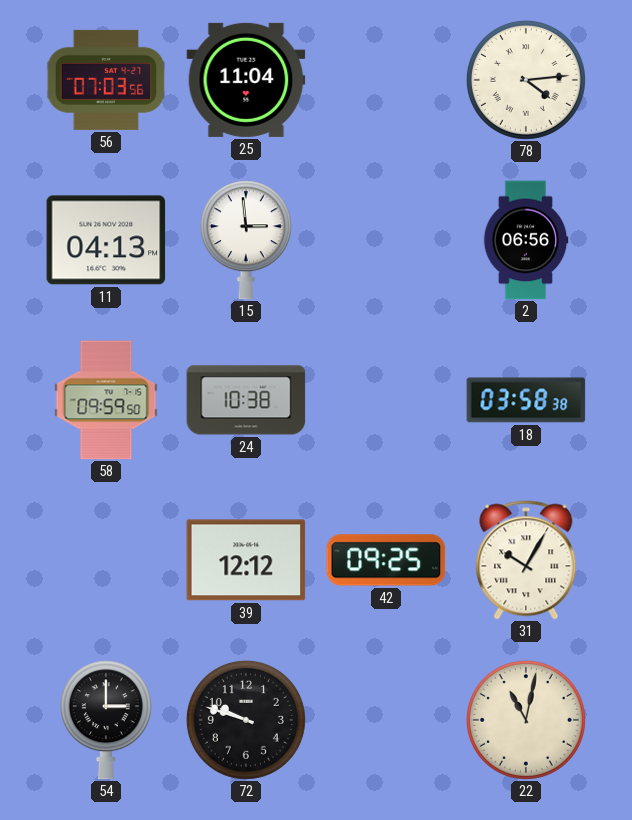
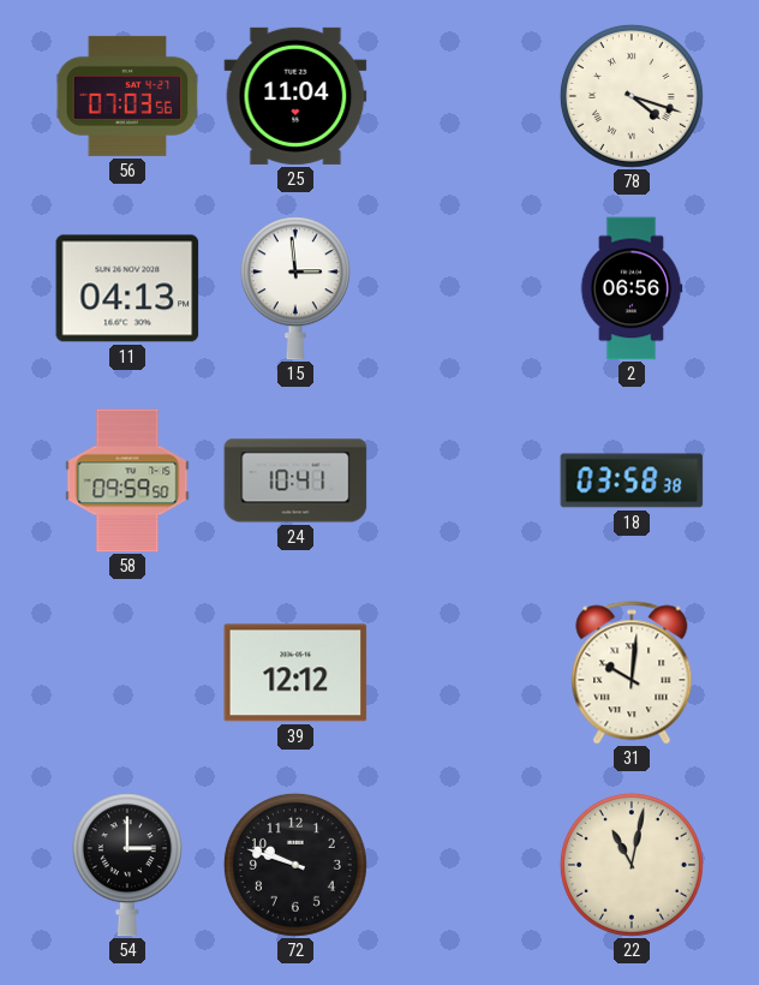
78: 4:14 -> 4:18 (632, 96)
24: 10:38 -> 10:41 (295, 480)
42: 09:25 -> none (386, 560)
31: 10:05 -> 10:01 (632, 673)
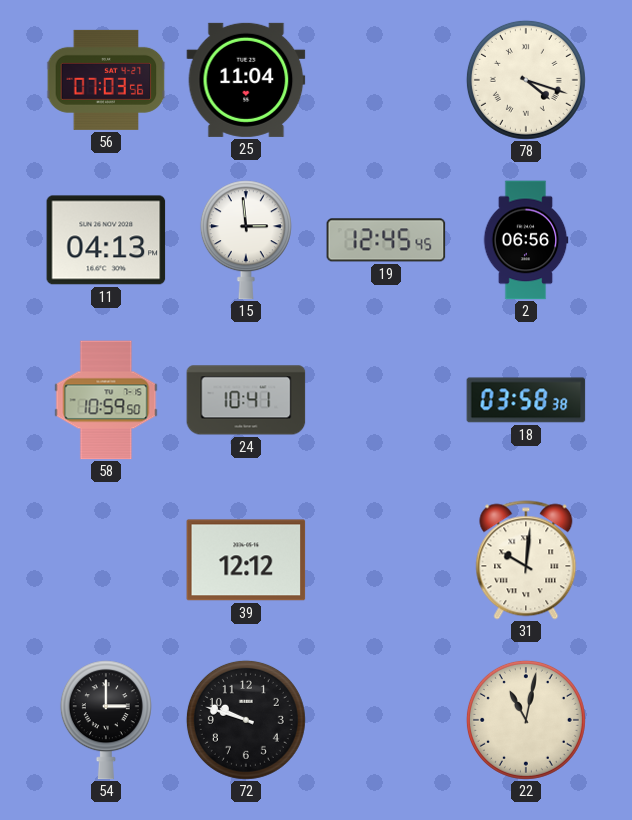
19: none -> 12:45 (386, 240)
58: 09:59 -> 10:59 (106, 400)
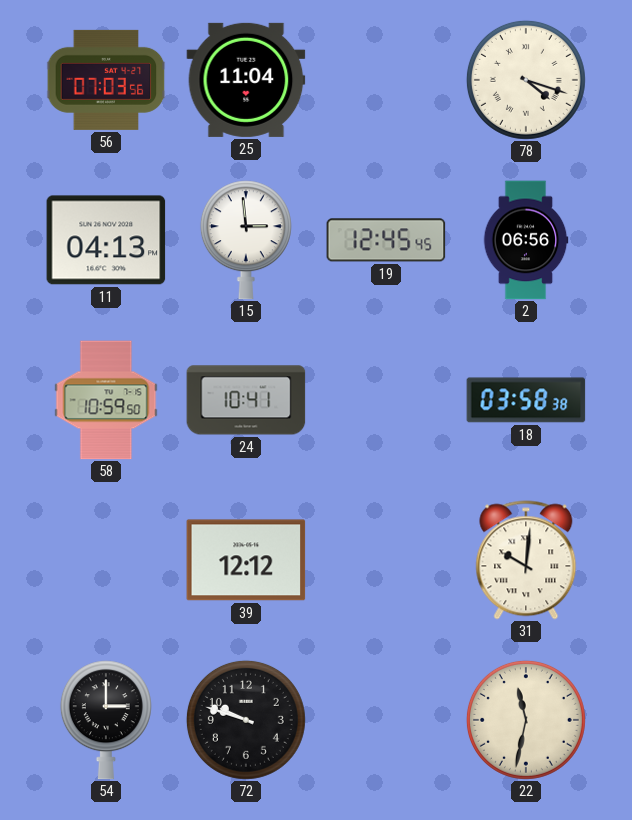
22: 11:02 -> 11:32 (526, 720)
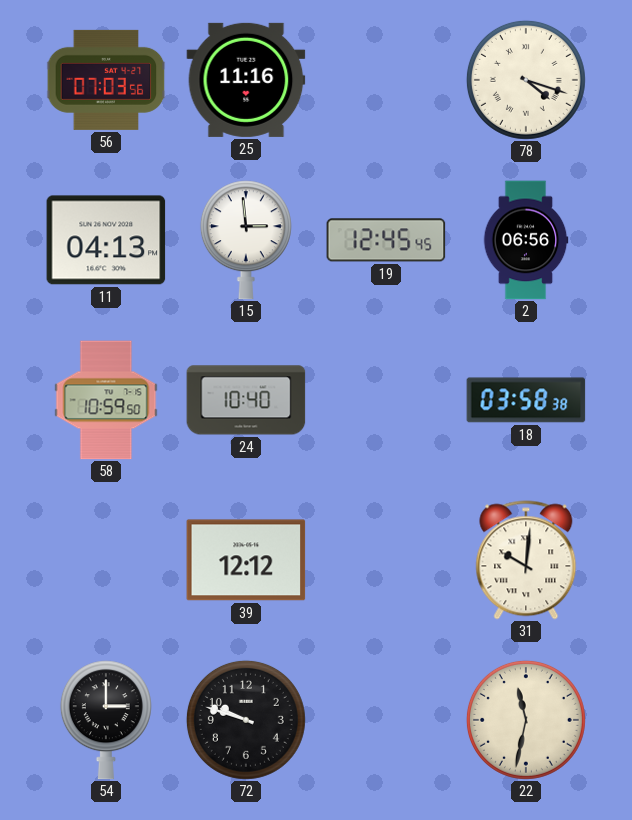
25: 11:04 -> 11:16 (246, 80)
24: 10:41 -> 10:40 (246, 400)
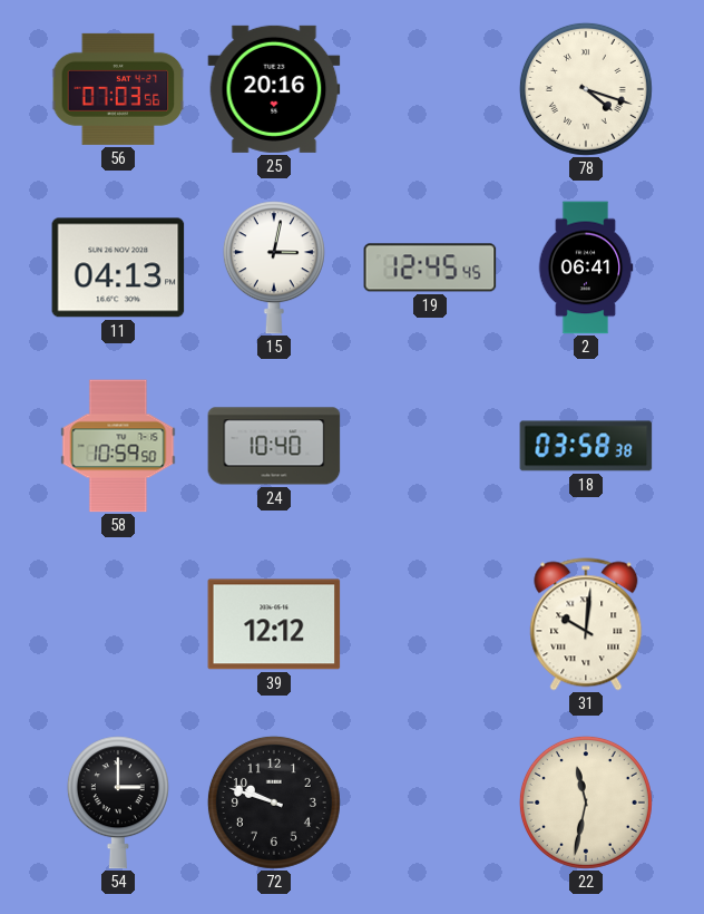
25: 11:16 -> 20:16 (274, 89)
15: 2:59 -> 3:02 (274, 268)
2: 06:56 -> 06:41 (586, 268)
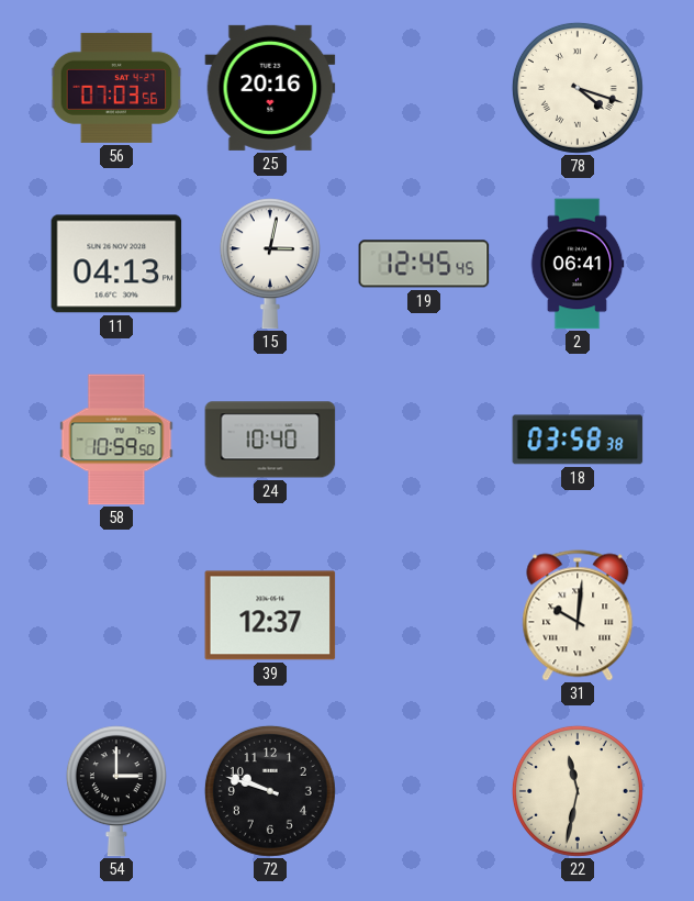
39: 12:12 -> 12:37 (270, 615)
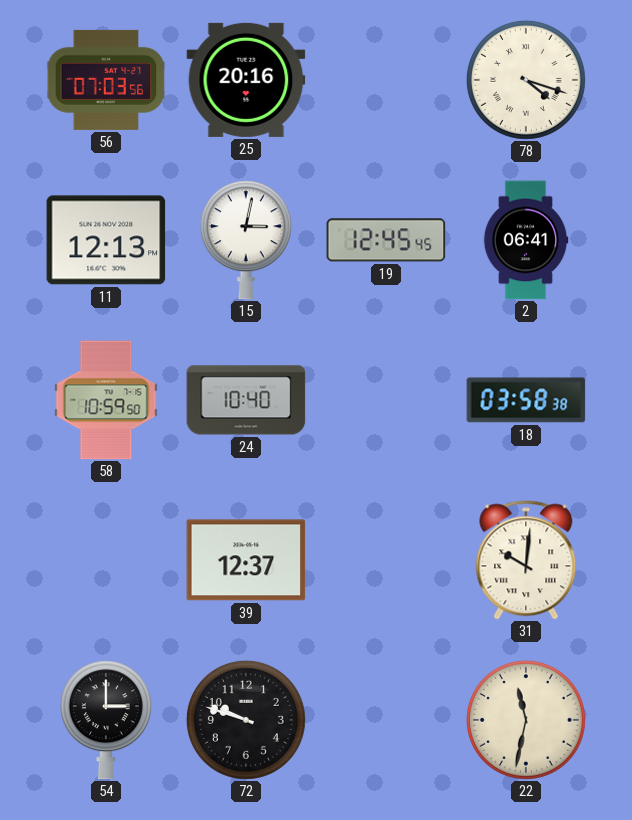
11: 04:13 -> 12:13 (106, 240)
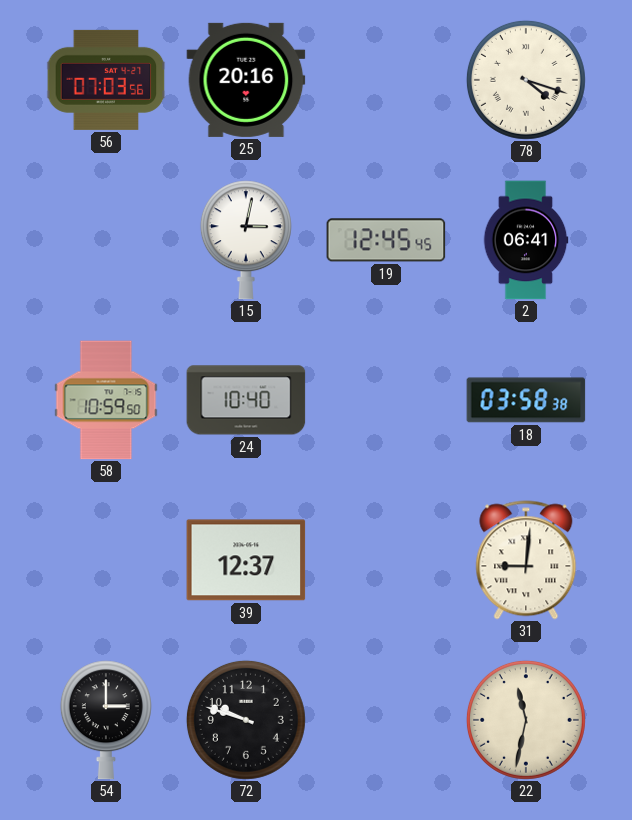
11: 12:13 -> none (106, 240)
31: 10:01 -> 9:01 (526, 560)
